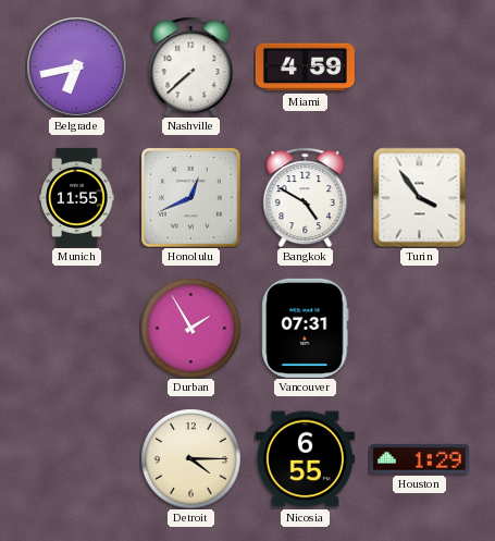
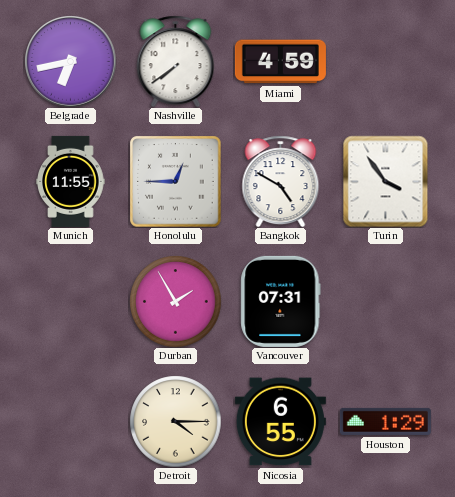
Nashville: 7:38 -> 7:39 (176, 61)
Honolulu: 12:41 -> 12:45 (175, 181)
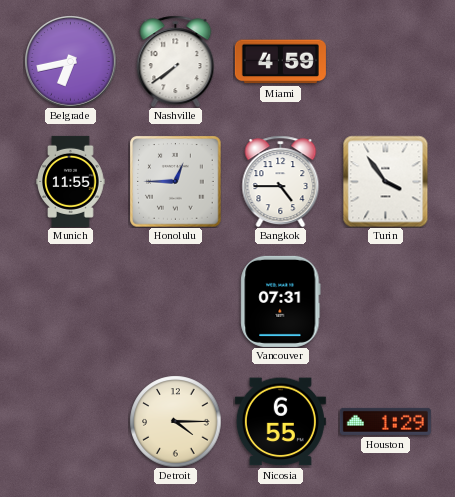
Bangkok: 4:50 -> 4:45 (281, 181)
Durban: 1:55 -> none (175, 301)
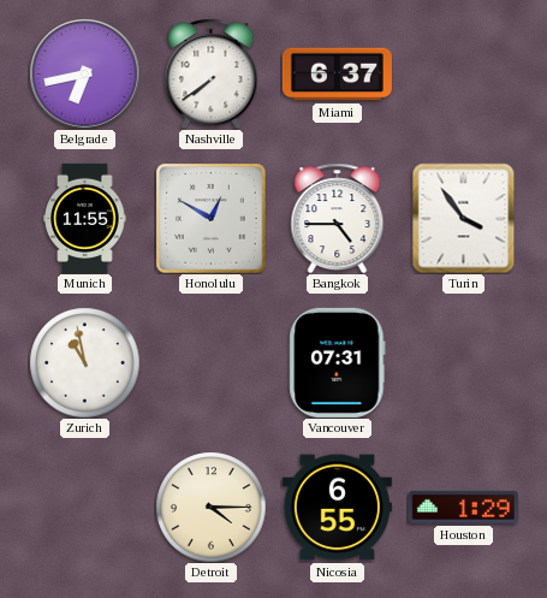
Miami: 4:59 -> 6:37 (337, 75)
Honolulu: 12:45 -> 12:50 (210, 218)
Zurich: none -> 10:58 (84, 362)
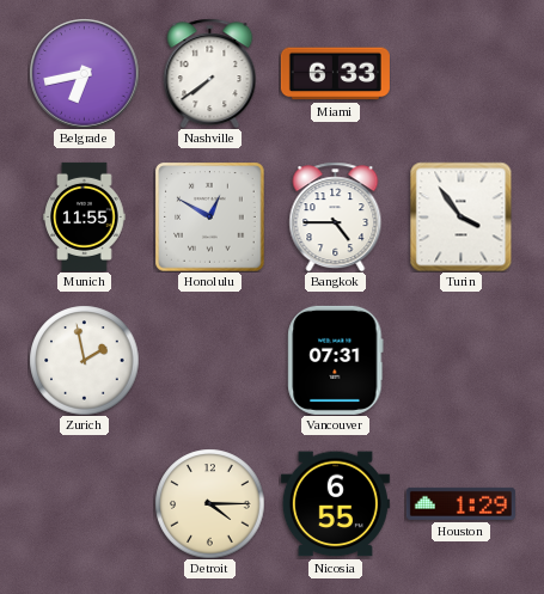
Miami: 6:37 -> 6:33 (335, 74)
Zurich: 10:58 -> 1:58 (84, 360)
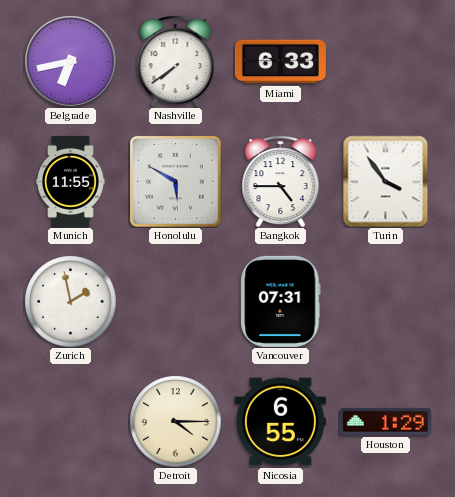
Honolulu: 12:50 -> 5:50 (175, 181)
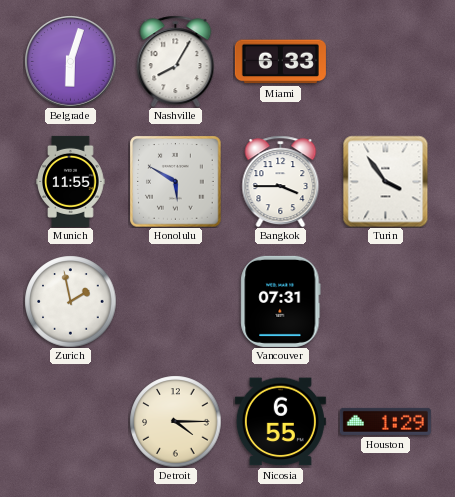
Belgrade: 6:43 -> 6:03 (70, 61)
Nashville: 7:39 -> 8:05 (176, 61)
Bangkok: 4:45 -> 3:45 (281, 181)
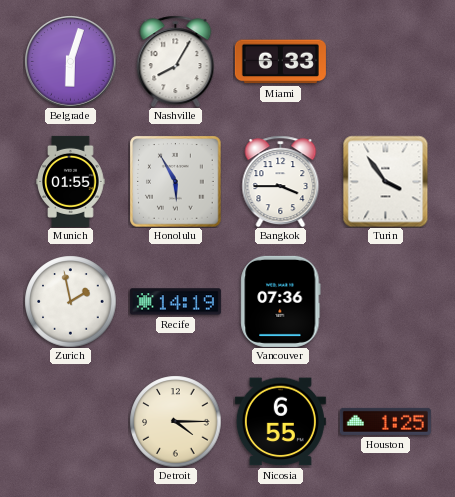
Munich: 11:55 -> 01:55 (71, 181)
Honolulu: 5:50 -> 5:55 (175, 181)
Recife: none -> 14:19 (175, 302)
Vancouver: 07:31 -> 07:36 (281, 301)
Houston: 1:29 -> 1:25 (385, 421)
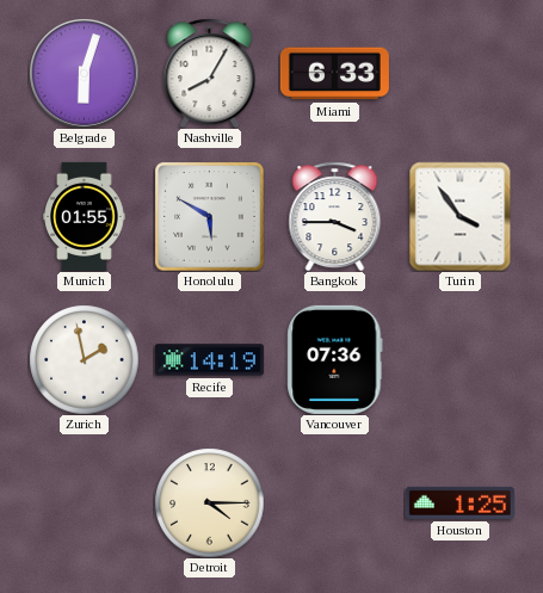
Honolulu: 5:55 -> 5:50 (209, 216)
Nicosia: 6:55 -> none (280, 422)
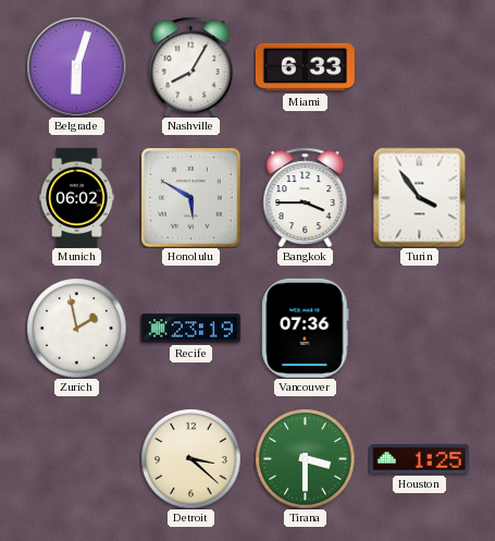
Munich: 01:55 -> 06:02 (77, 197)
Recife: 14:19 -> 23:19 (190, 329)
Detroit: 4:15 -> 3:22 (190, 458)
Tirana: none -> 3:30 (305, 458)
